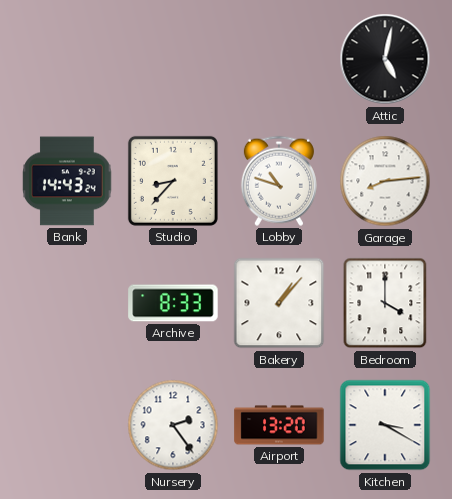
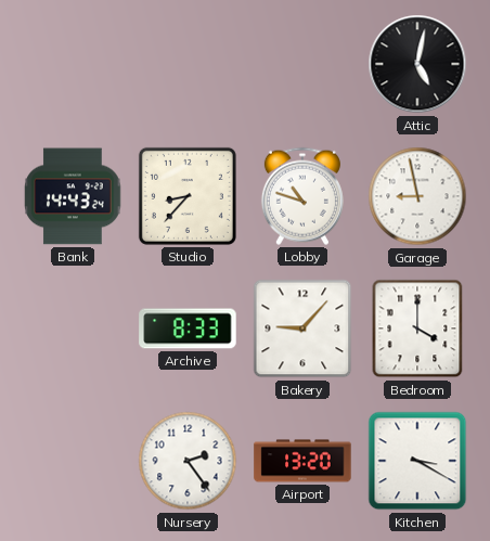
Garage: 8:14 -> 8:58 (417, 196)
Bakery: 1:07 -> 9:07 (302, 329)
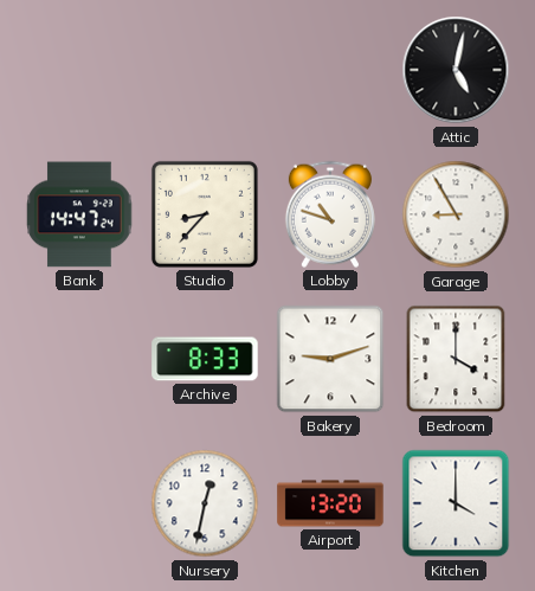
Bank: 14:43 -> 14:47 (79, 214)
Garage: 8:58 -> 8:55 (456, 214)
Bakery: 9:07 -> 9:12 (330, 359)
Nursery: 2:24 -> 12:32 (205, 503)
Kitchen: 3:20 -> 4:00 (456, 503)
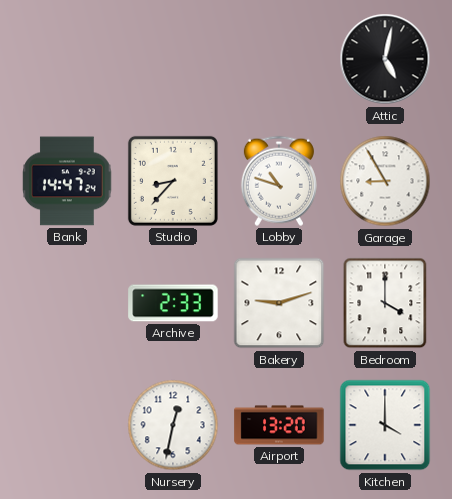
Archive: 8:33 -> 2:33 (173, 303)
